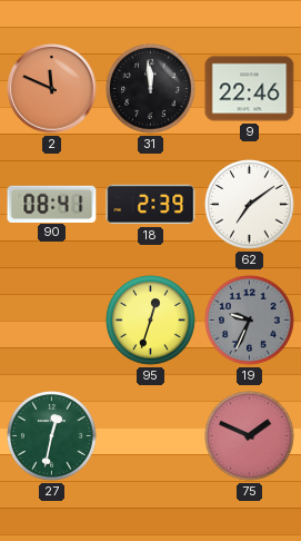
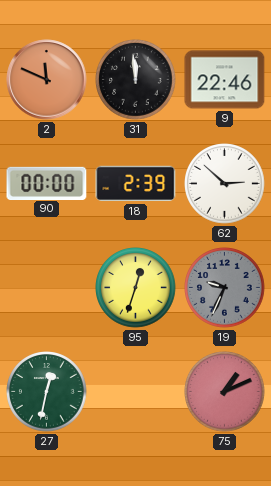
90: 08:41 -> 00:00 (47, 183)
62: 7:09 -> 2:52 (225, 184)
75: 1:49 -> 1:11 (225, 392)
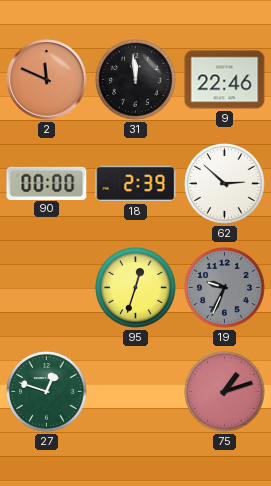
27: 12:32 -> 12:48 (47, 392)
75: 1:11 -> 1:12 (225, 392)
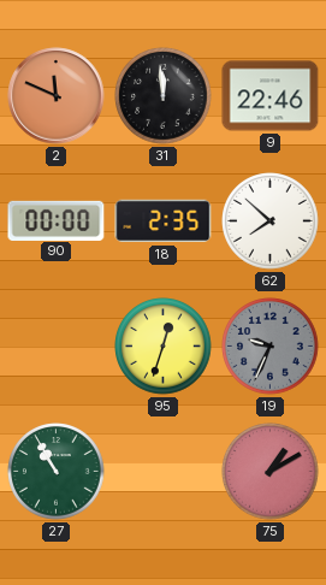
18: 2:39 -> 2:35 (164, 221)
62: 2:52 -> 7:52 (271, 221)
27: 12:48 -> 10:55 (57, 472)
75: 1:12 -> 1:10 (271, 472)
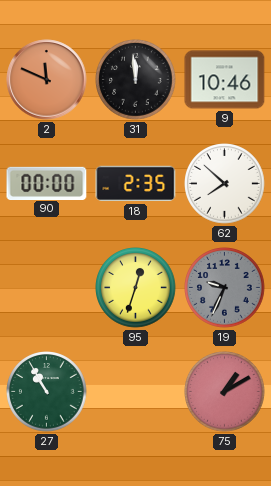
9: 22:46 -> 10:46 (225, 80)
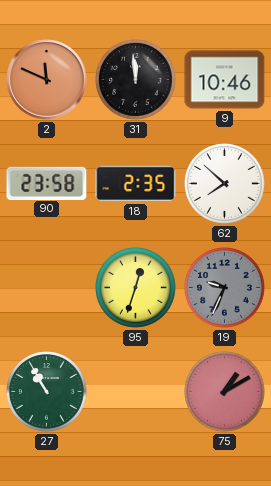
90: 00:00 -> 23:58 (47, 183)
